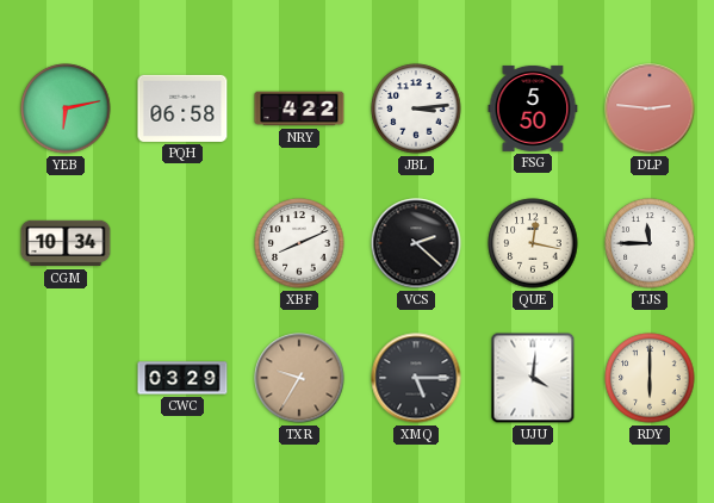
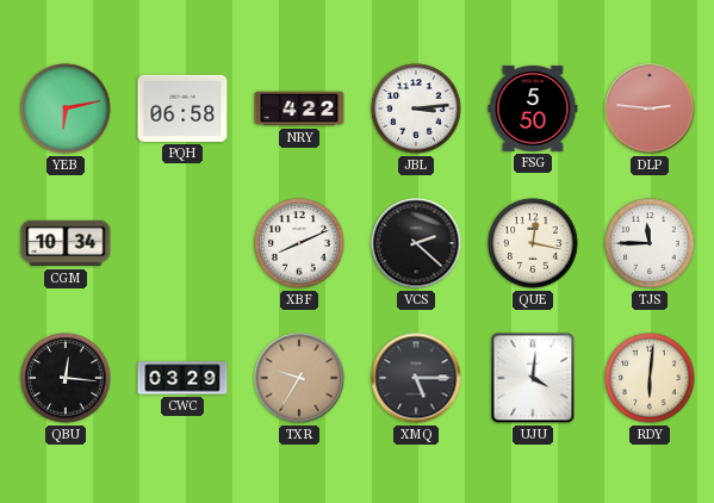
QBU: none -> 12:16 (66, 378)
RDY: 6:00 -> 6:01 (650, 378)
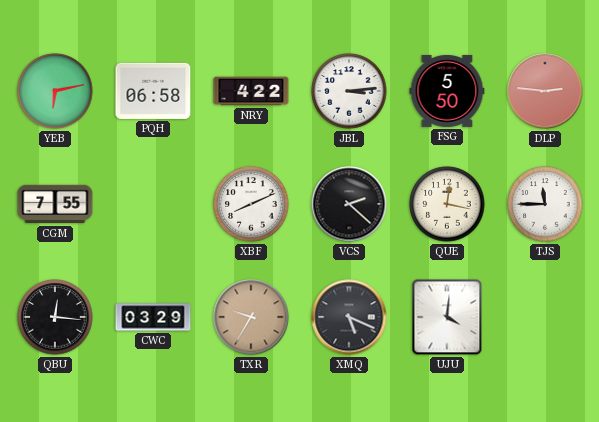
CGM: 10:34 -> 7:55 (55, 204)
XMQ: 5:15 -> 5:19 (349, 317)
RDY: 6:01 -> none (650, 378)
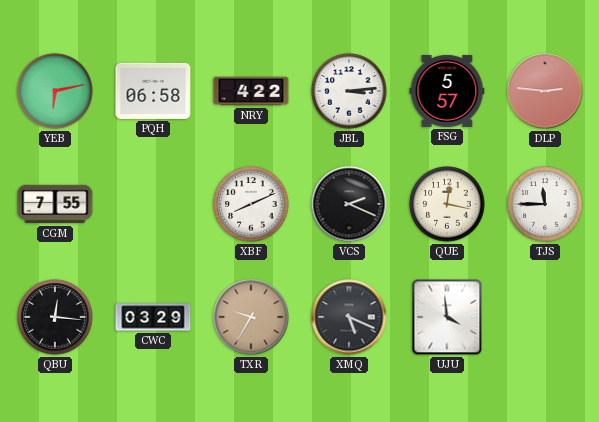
FSG: 5:50 -> 5:57 (447, 91)
VCS: 2:22 -> 2:19 (349, 204)
UJU: 4:01 -> 3:59 (447, 317)
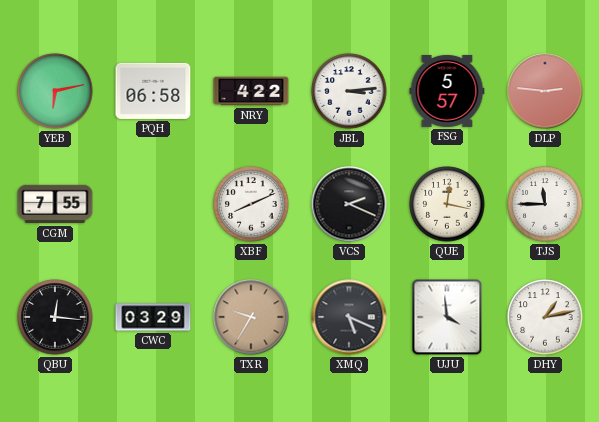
DHY: none -> 1:13 (545, 317)
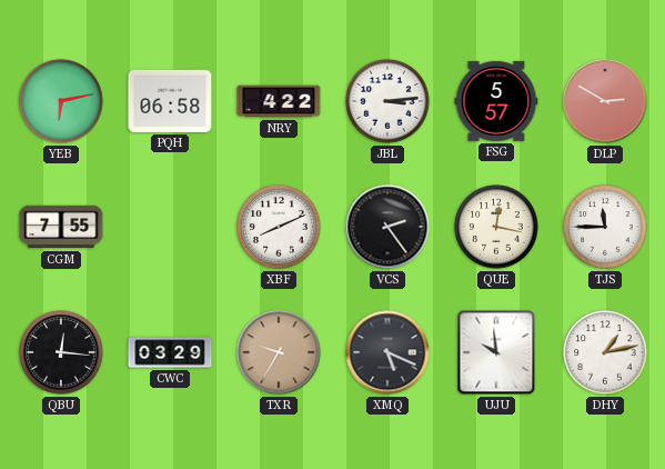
DLP: 2:46 -> 2:50 (605, 101)
VCS: 2:19 -> 2:24 (387, 227)
UJU: 3:59 -> 9:59 (496, 352)
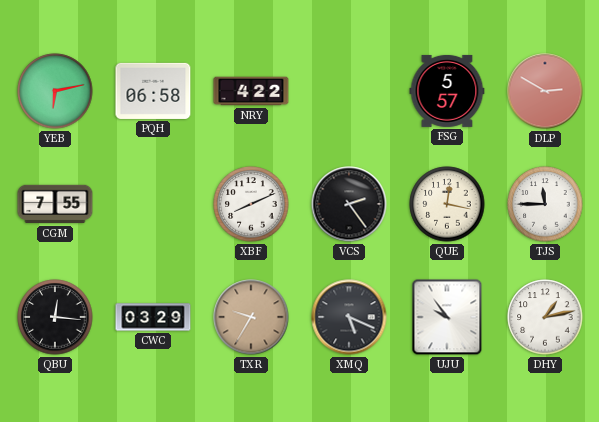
JBL: 3:14 -> none (387, 101)
UJU: 9:59 -> 9:54 (447, 317)
